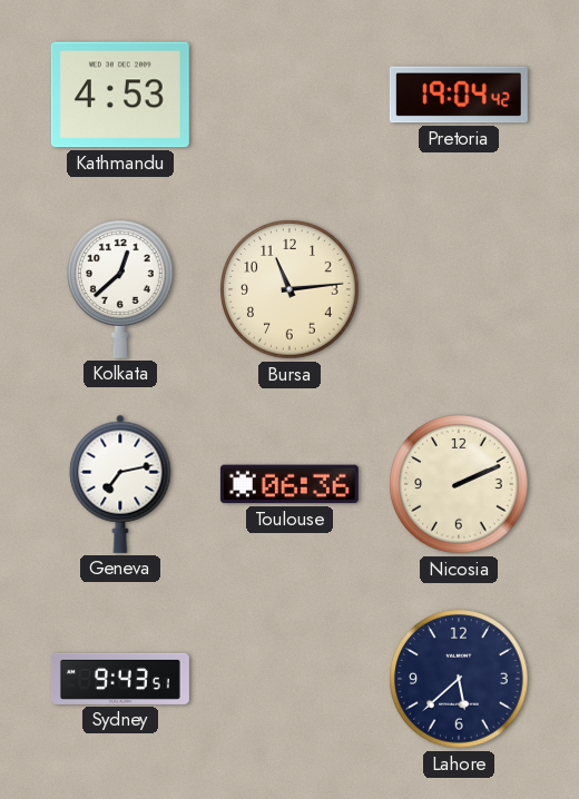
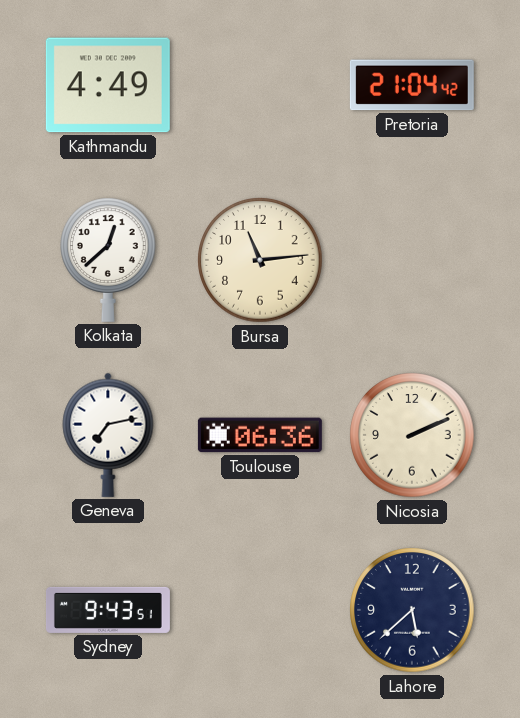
Kathmandu: 4:53 -> 4:49 (108, 85)
Pretoria: 19:04 -> 21:04 (412, 85)
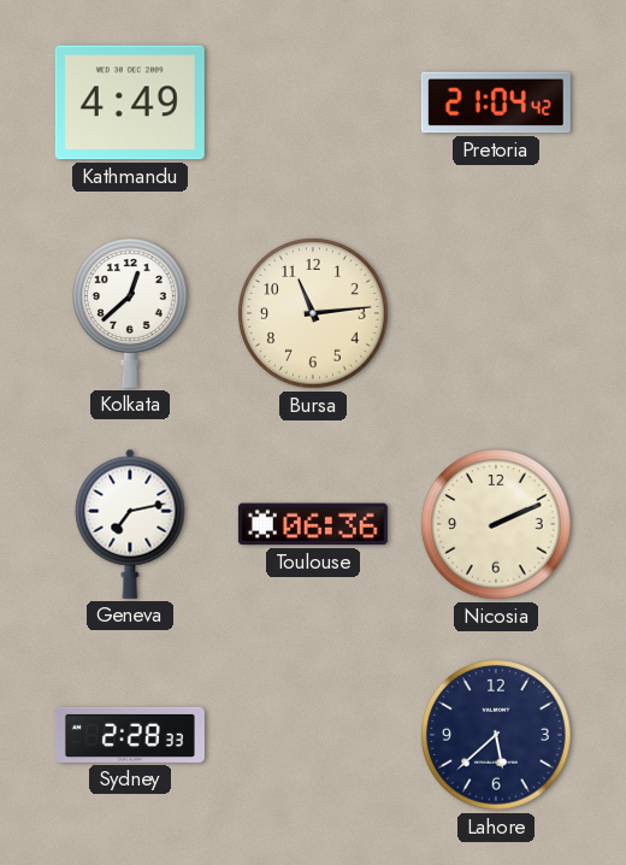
Sydney: 9:43 -> 2:28 (130, 735)
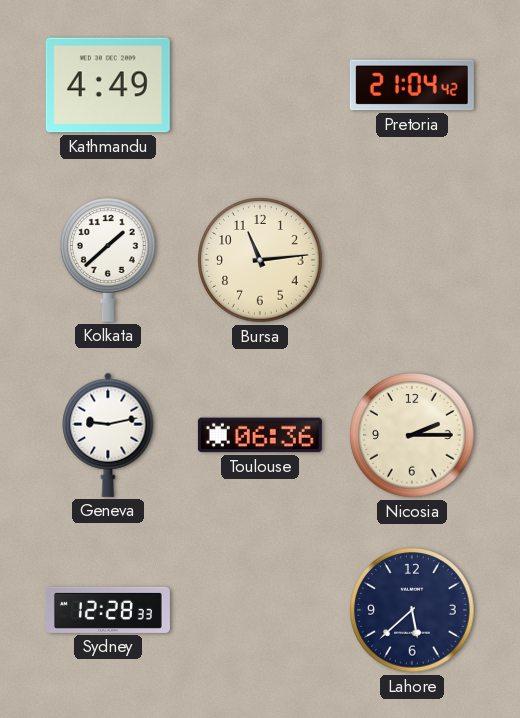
Kolkata: 12:38 -> 1:38 (109, 260)
Geneva: 7:13 -> 9:13 (108, 435)
Nicosia: 2:11 -> 2:15 (412, 435)
Sydney: 2:28 -> 12:28 (108, 610)
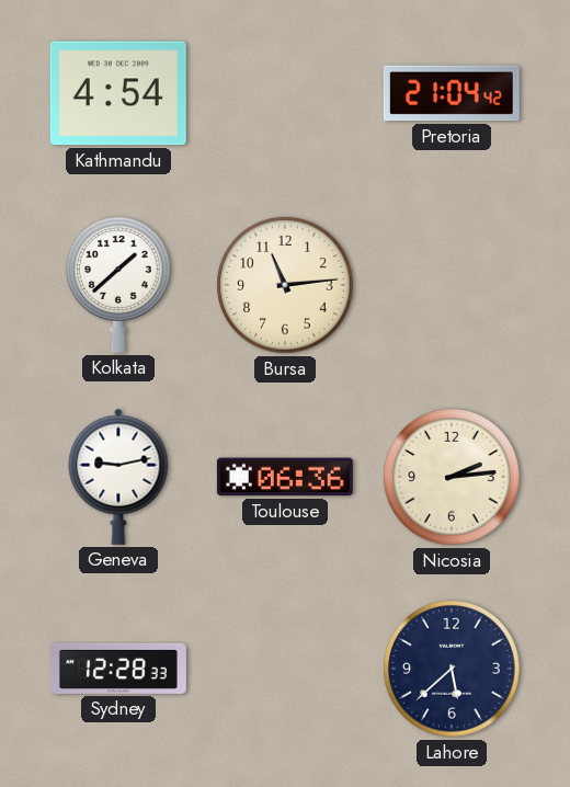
Kathmandu: 4:49 -> 4:54 (118, 93)
Nicosia: 2:15 -> 2:14 (452, 477)
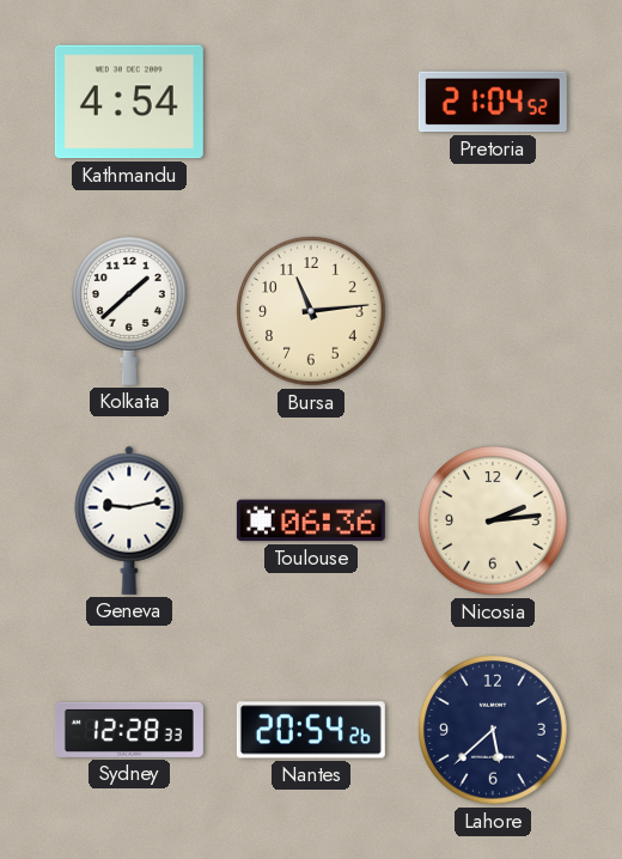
Pretoria: 21:04:42 -> 21:04:52 (493, 102)
Nantes: none -> 20:54 (311, 730)
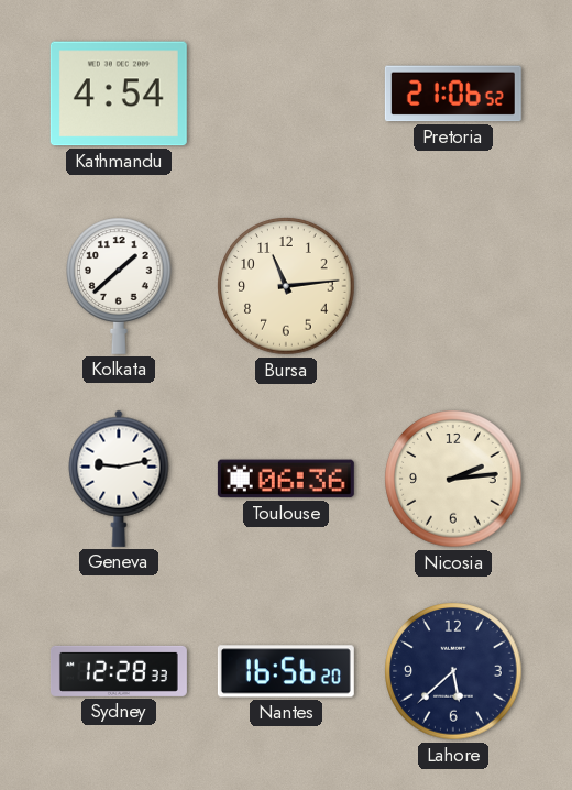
Pretoria: 21:04 -> 21:06 (453, 94)
Nantes: 20:54 -> 16:56 (286, 671)
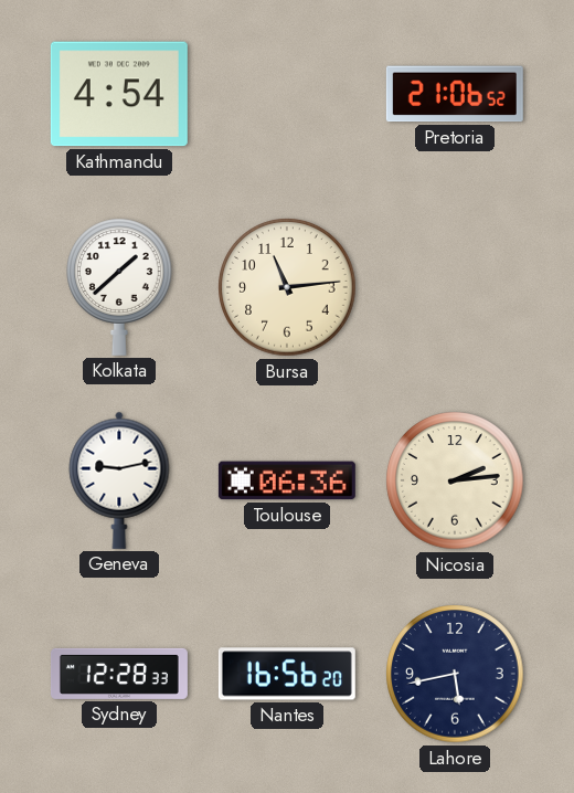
Lahore: 5:38 -> 5:43 (455, 674)
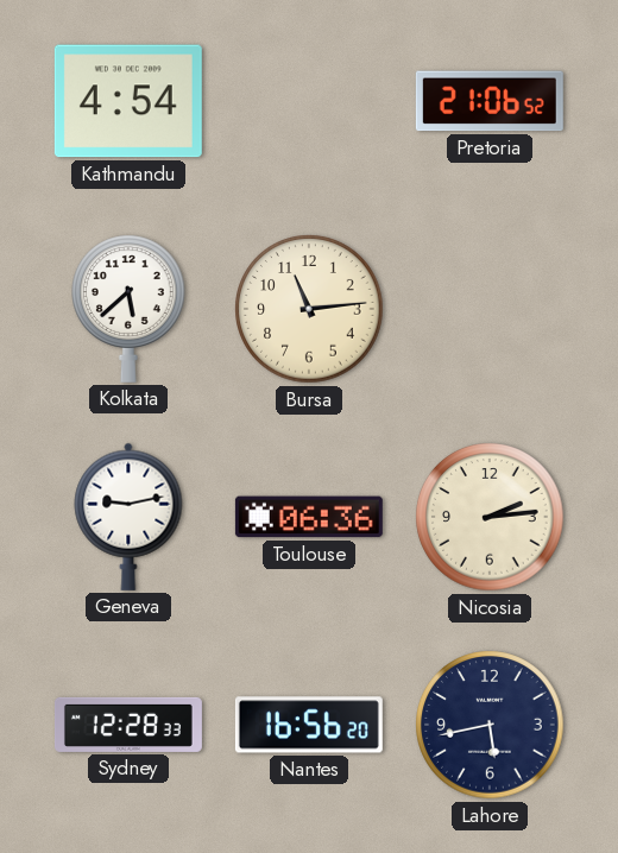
Kolkata: 1:38 -> 5:38 (130, 309)
